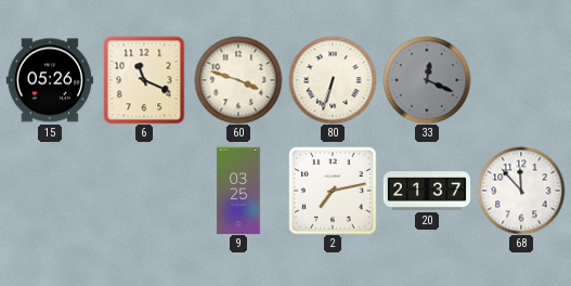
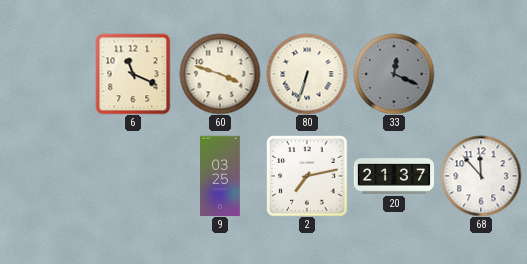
15: 05:26 -> none (49, 80)
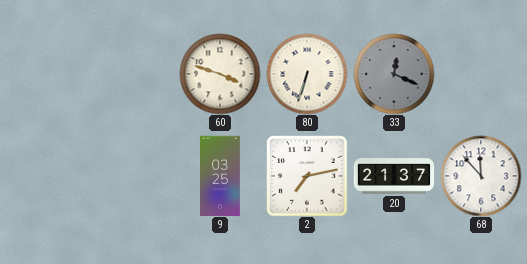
6: 11:19 -> none (133, 74)
